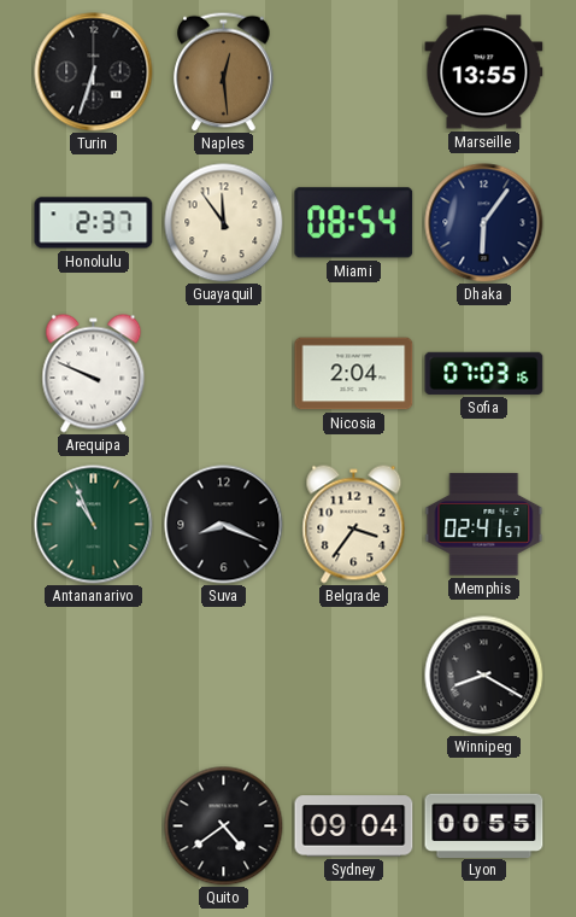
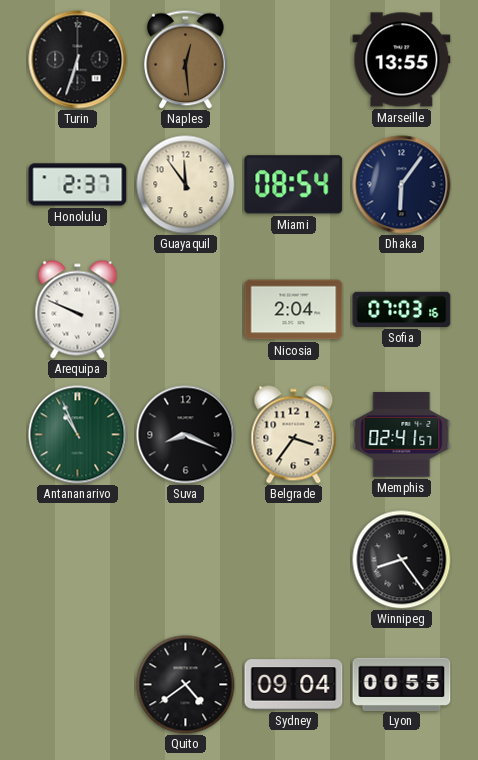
Winnipeg: 8:20 -> 8:24 (402, 560)
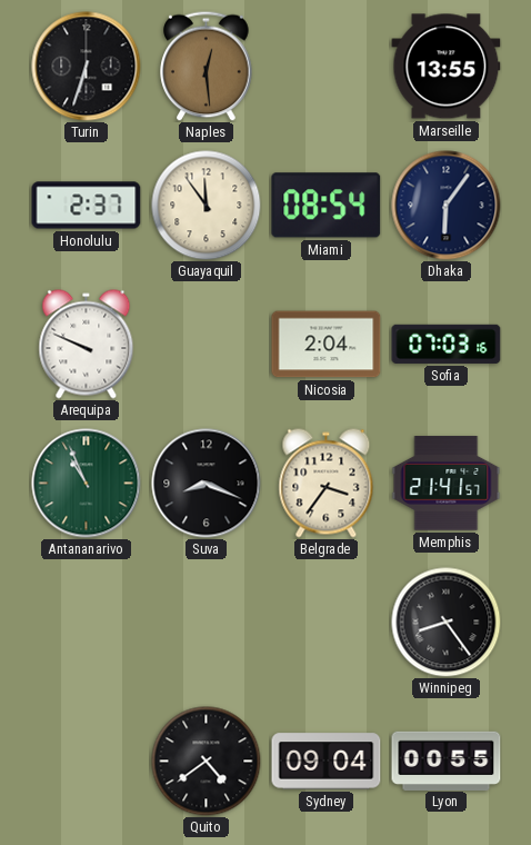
Memphis: 02:41 -> 21:41 (447, 484)
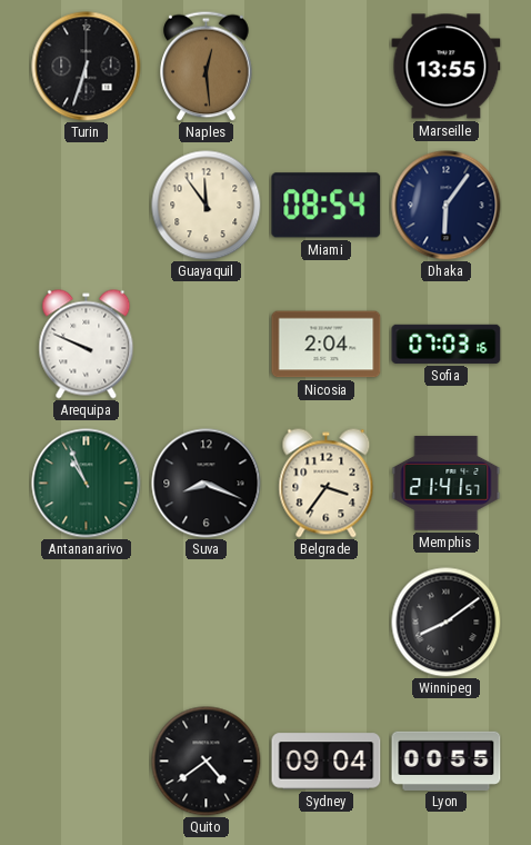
Honolulu: 2:37 -> none (87, 206)
Winnipeg: 8:24 -> 8:09 (447, 623)
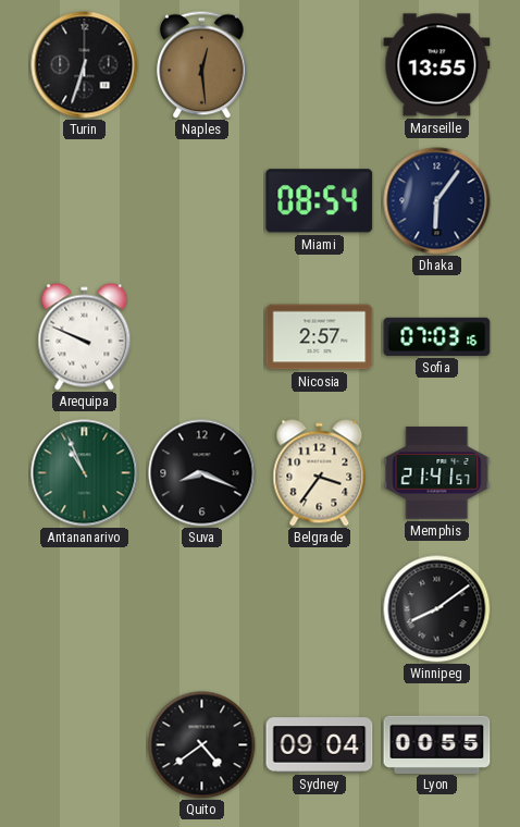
Guayaquil: 11:54 -> none (207, 206)
Nicosia: 2:04 -> 2:57 (320, 337)
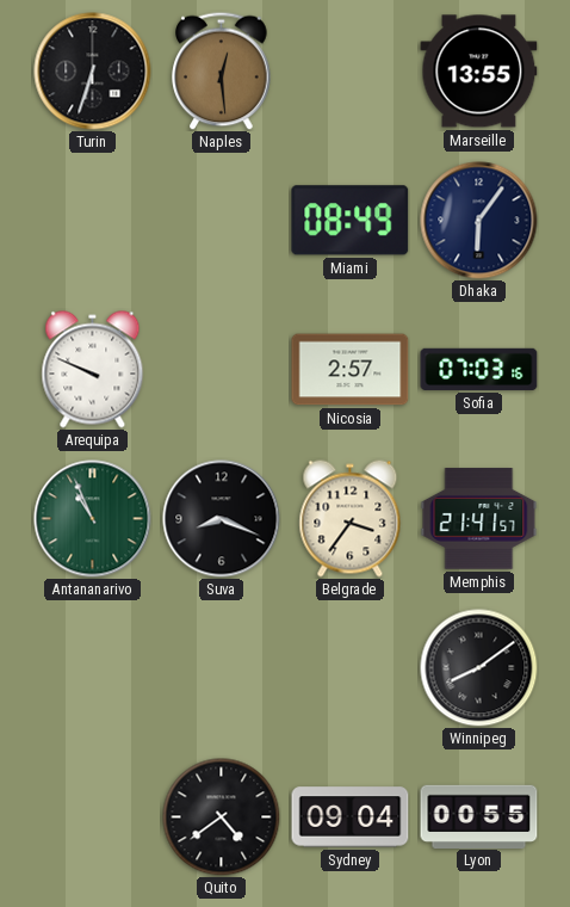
Miami: 08:54 -> 08:49 (351, 221)
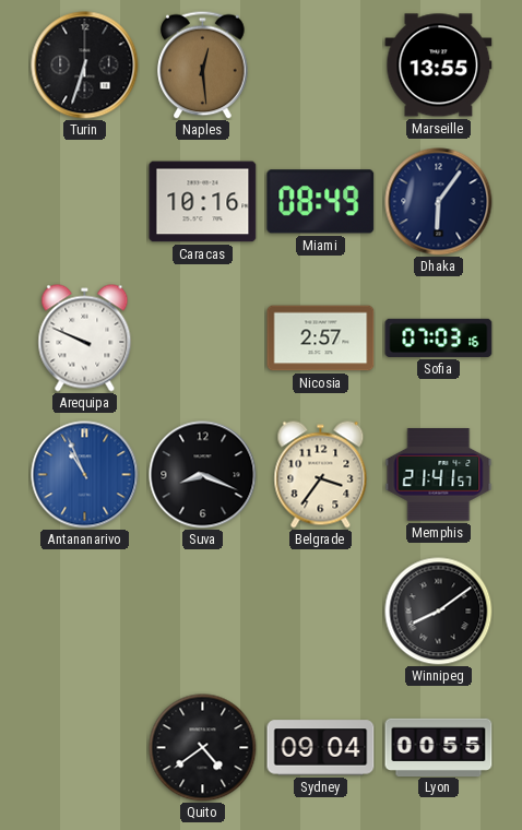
Caracas: none -> 10:16 (203, 202)
Antananarivo dial: green -> blue (85, 475)
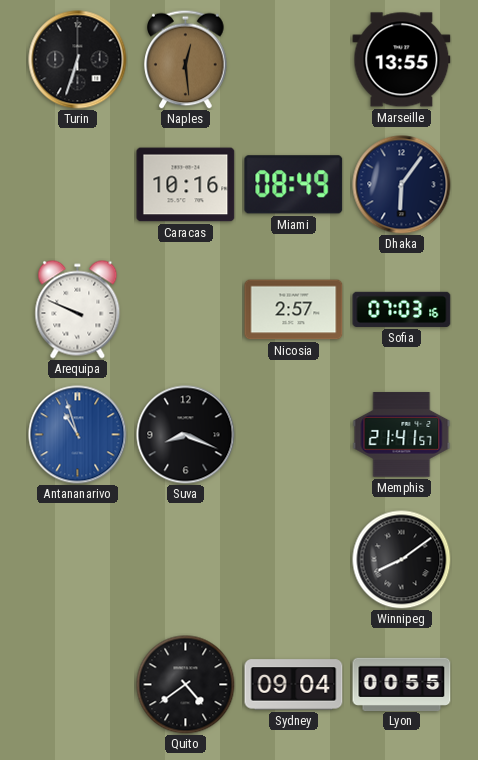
Antananarivo: 10:56 -> 10:57 (78, 435)
Belgrade: 3:36 -> none (321, 475)
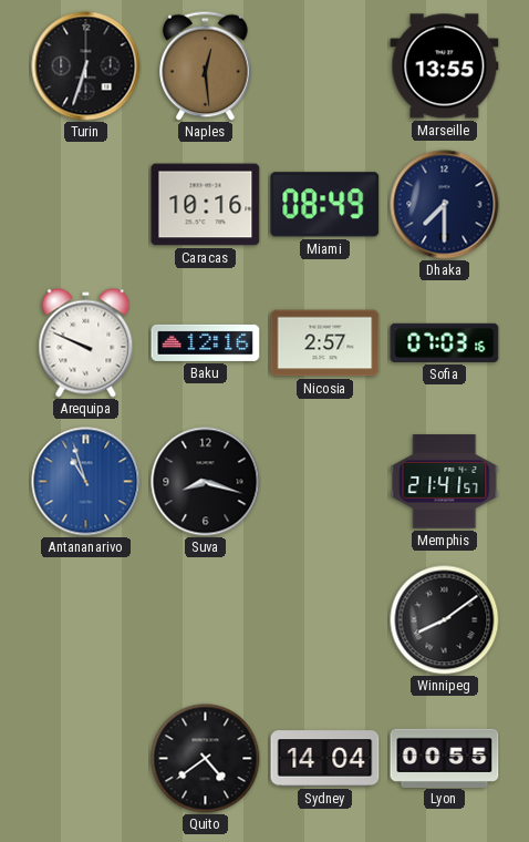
Dhaka: 6:06 -> 7:30 (445, 205)
Baku: none -> 12:16 (206, 342)
Suva: 8:19 -> 8:18 (206, 482)
Sydney: 09:04 -> 14:04 (325, 759)
